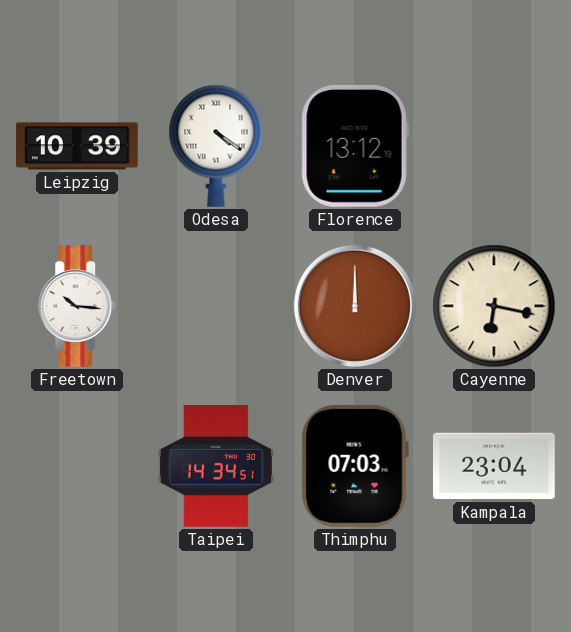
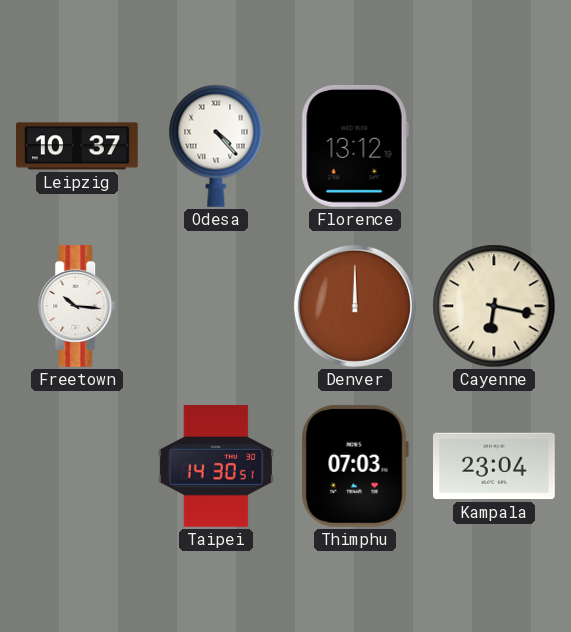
Leipzig: 10:39 -> 10:37 (77, 146)
Odesa: 4:21 -> 4:23 (216, 146)
Taipei: 14:34 -> 14:30 (216, 467)
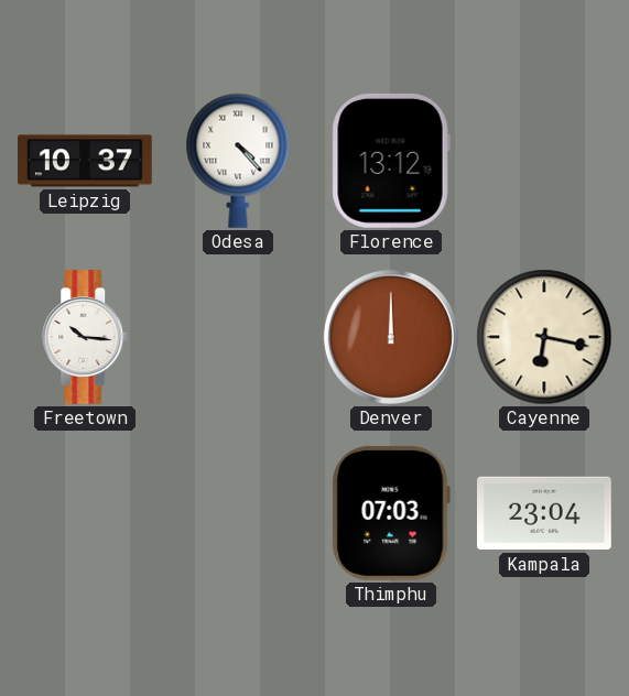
Taipei: 14:30 -> none (216, 467)
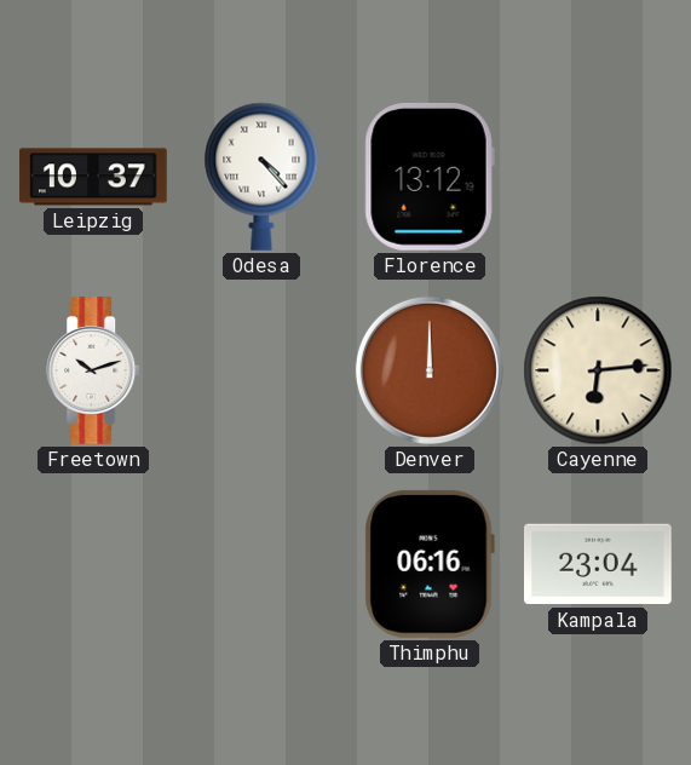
Freetown: 10:16 -> 10:12 (94, 372)
Cayenne: 6:17 -> 6:14 (598, 370)
Thimphu: 07:03 -> 06:16 (430, 564)
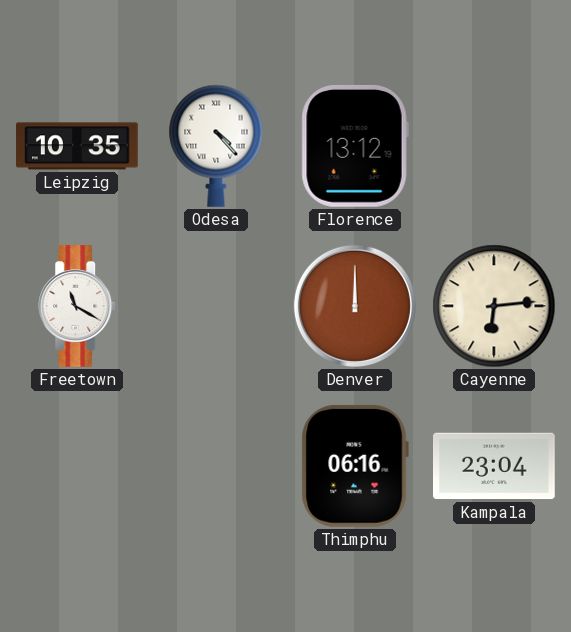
Leipzig: 10:37 -> 10:35 (77, 146)
Freetown: 10:12 -> 11:20 (78, 307)
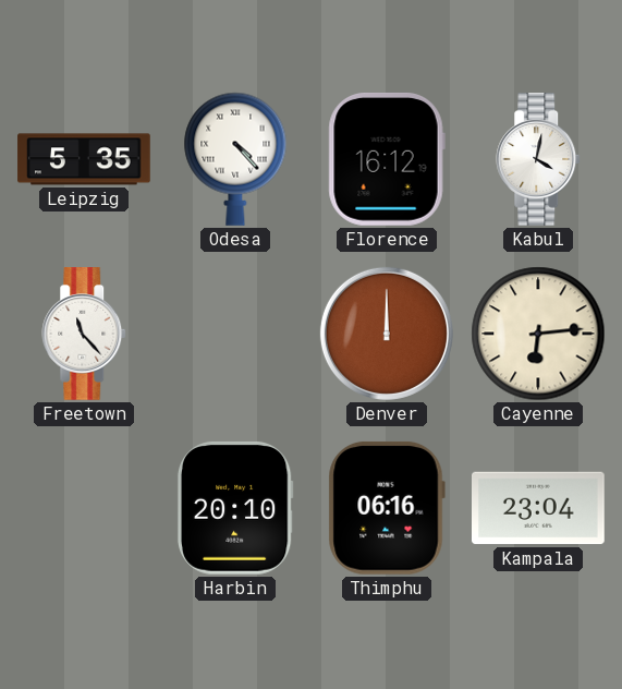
Leipzig: 10:35 -> 5:35 (84, 159)
Florence: 13:12 -> 16:12 (387, 159)
Kabul: none -> 4:02 (539, 160)
Freetown: 11:20 -> 11:23 (85, 335)
Harbin: none -> 20:10 (235, 508)
